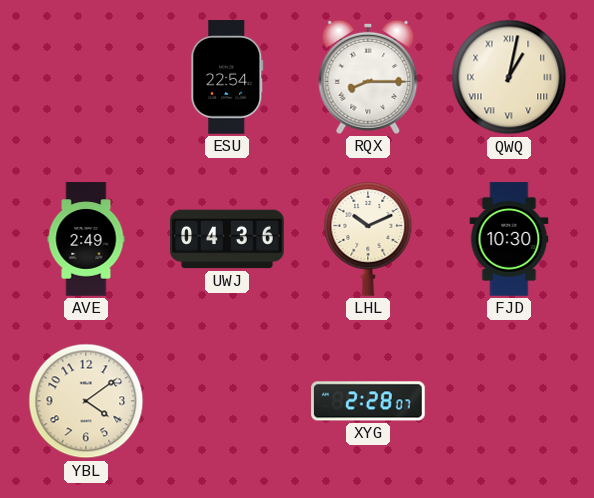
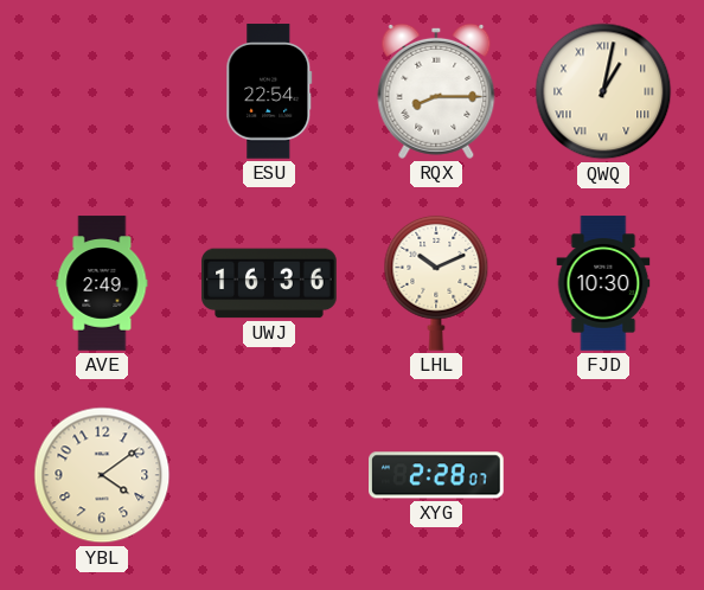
UWJ: 04:36 -> 16:36 (269, 283)
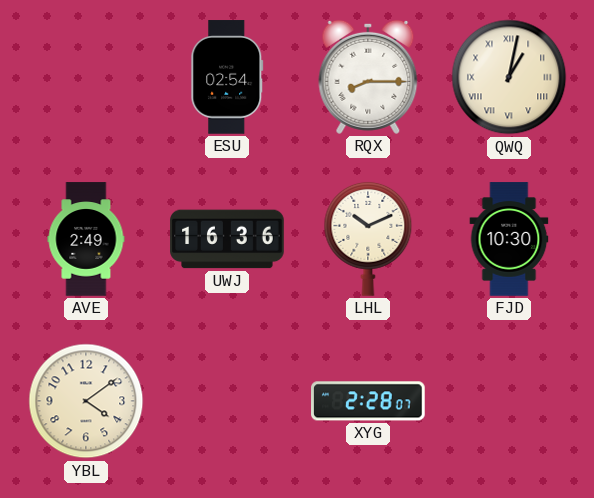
ESU: 22:54 -> 02:54 (227, 77)
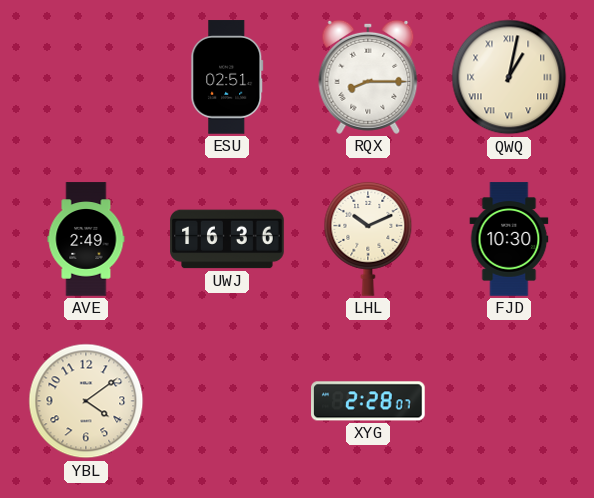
ESU: 02:54 -> 02:51 (227, 77)
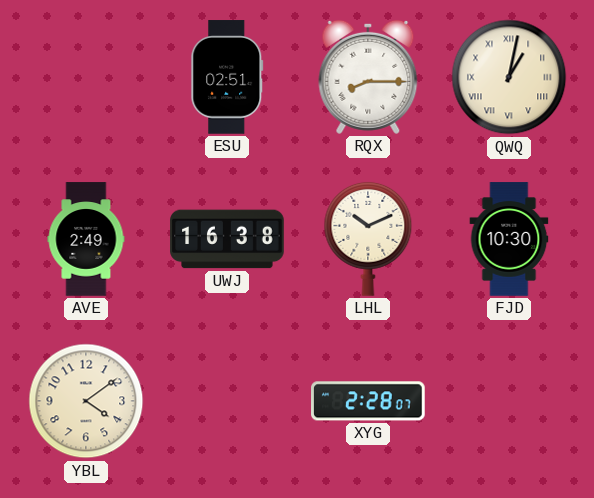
UWJ: 16:36 -> 16:38 (227, 239)
